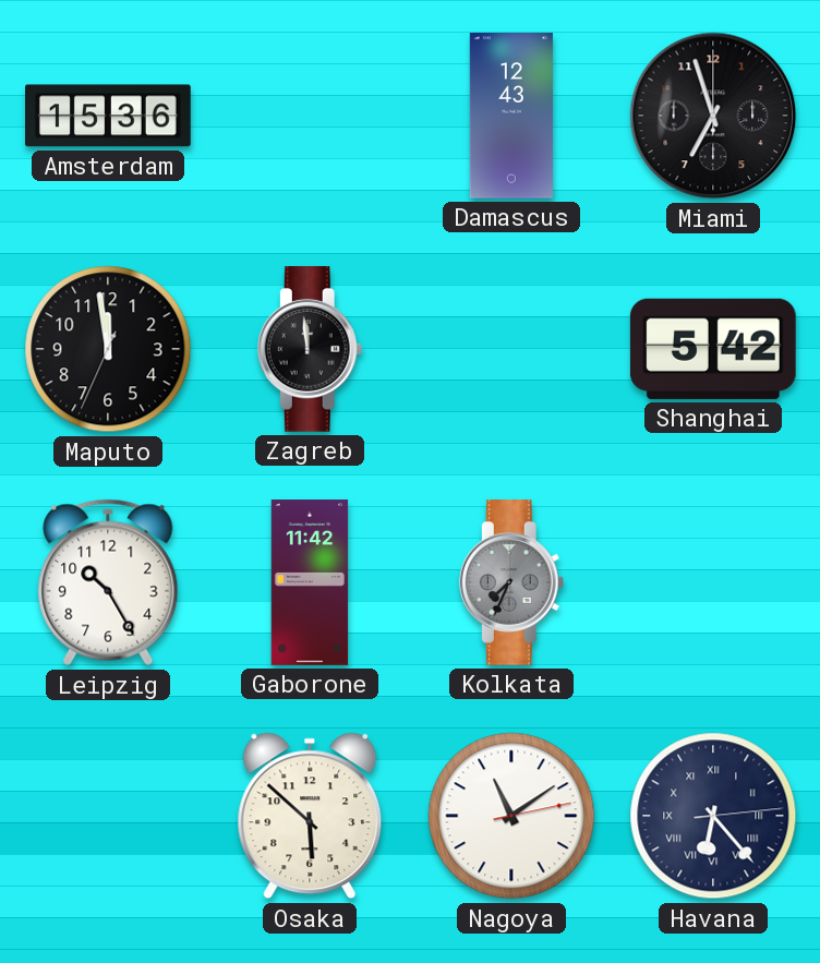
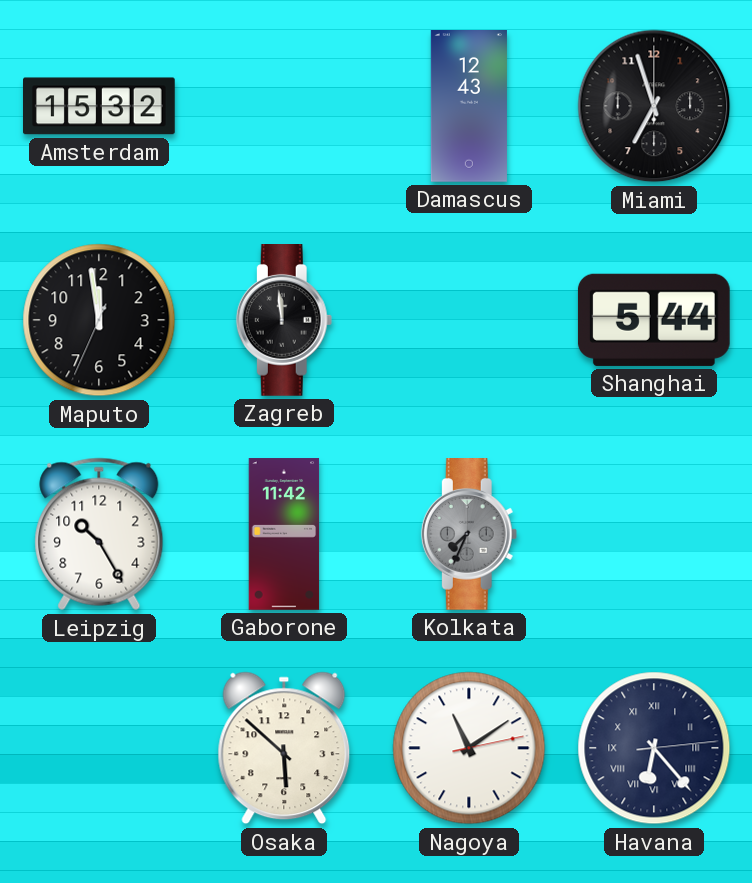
Amsterdam: 15:36 -> 15:32 (100, 106)
Shanghai: 5:42 -> 5:44 (654, 320)
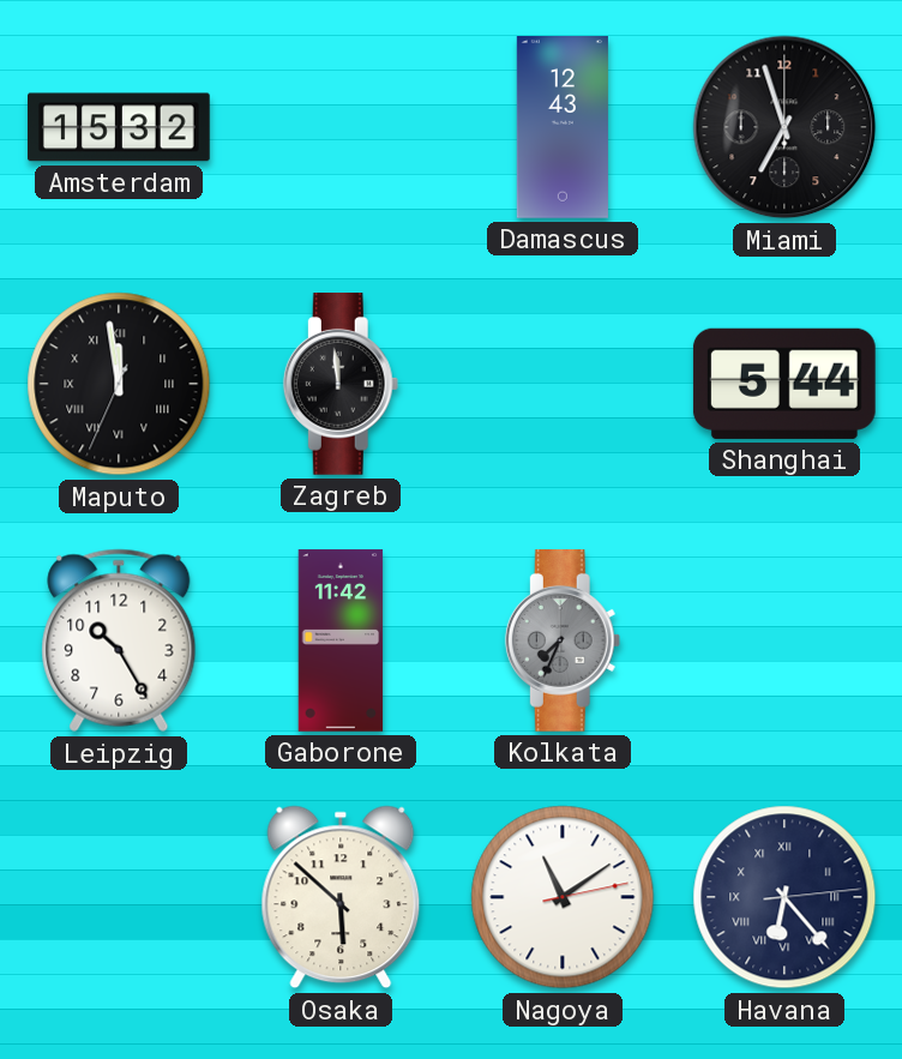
Maputo numerals: Arabic -> Roman (119, 384)
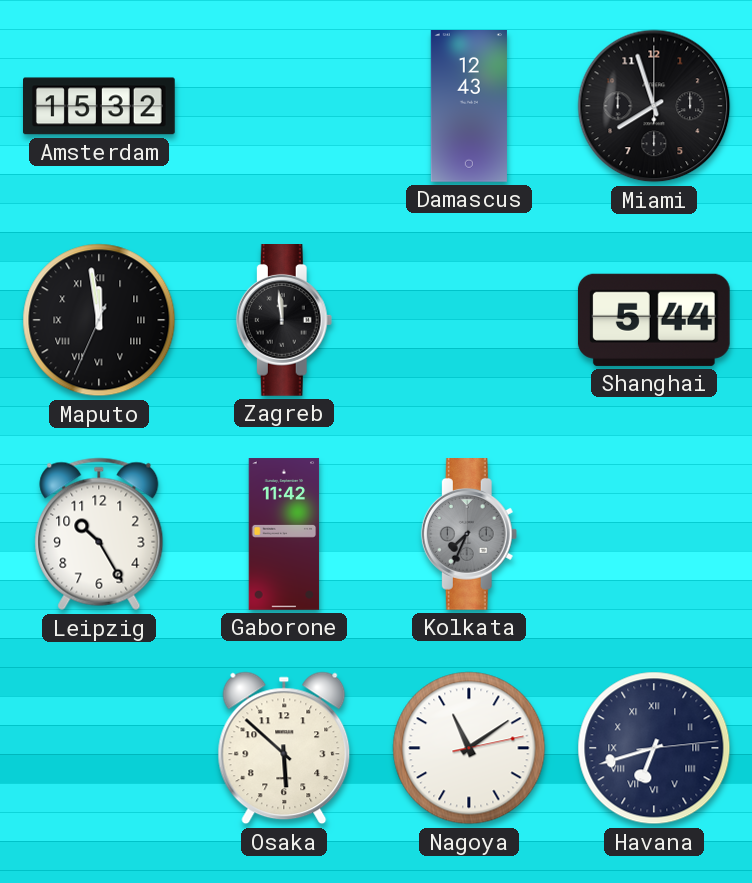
Miami: 6:57 -> 7:57 (654, 106)
Havana: 6:23 -> 6:42 (654, 748)
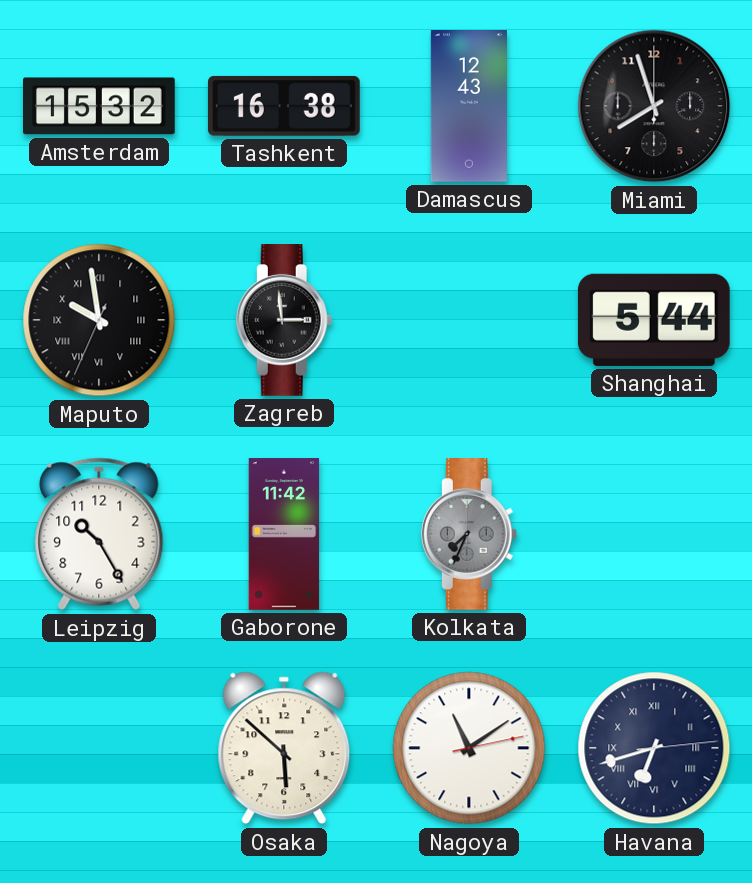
Tashkent: none -> 16:38 (284, 106)
Maputo: 11:58 -> 9:58 (99, 320)
Zagreb: 11:59 -> 2:59 (284, 321)
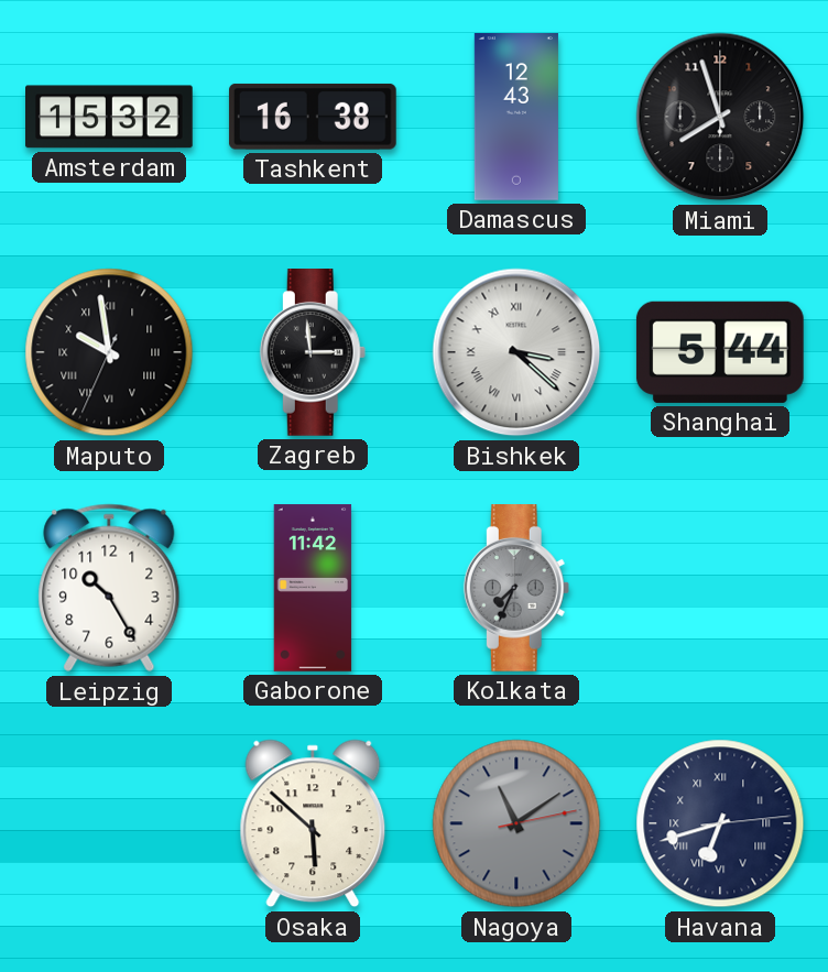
Bishkek: none -> 3:22 (516, 352)
Nagoya dial: white -> grey (516, 823)
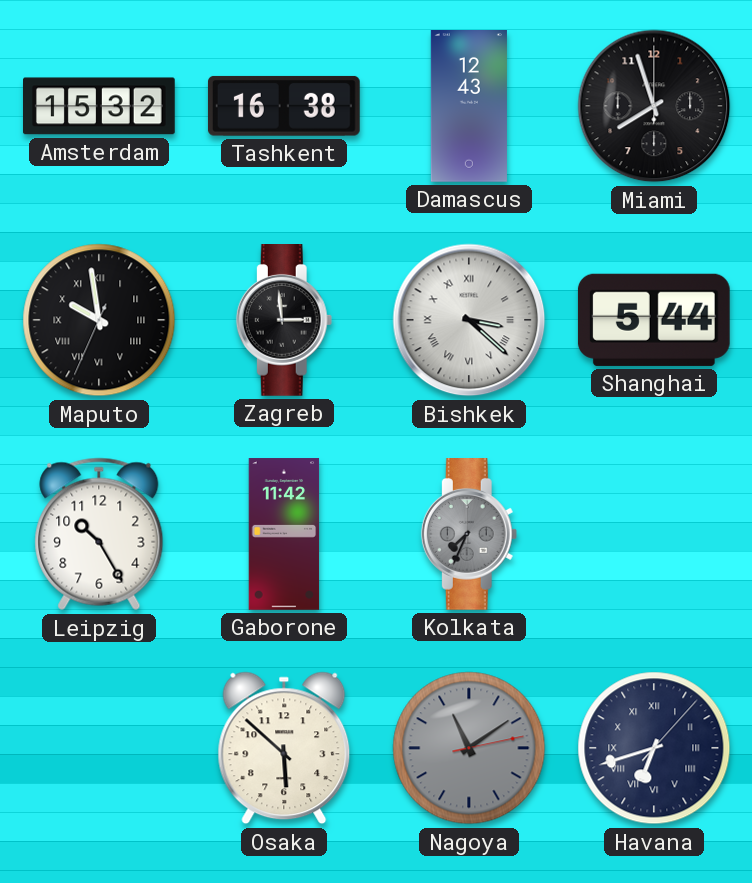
Havana: 6:42:14 -> 6:42:07 (654, 748)
